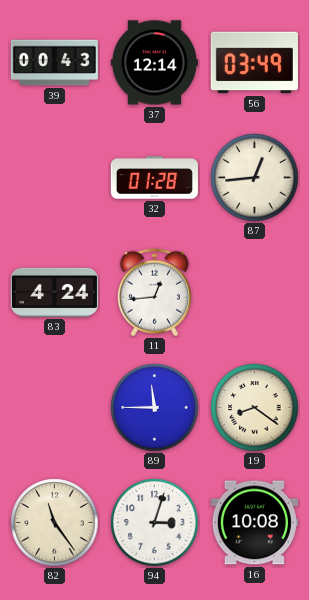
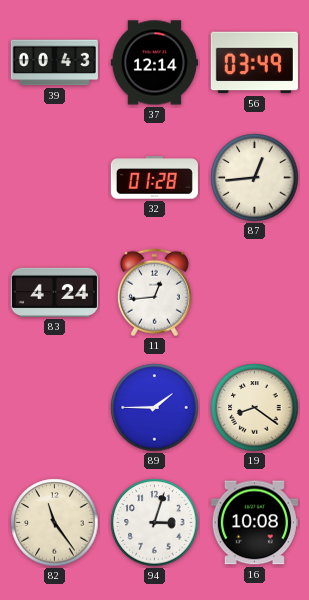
89: 11:45 -> 1:45 (155, 408)
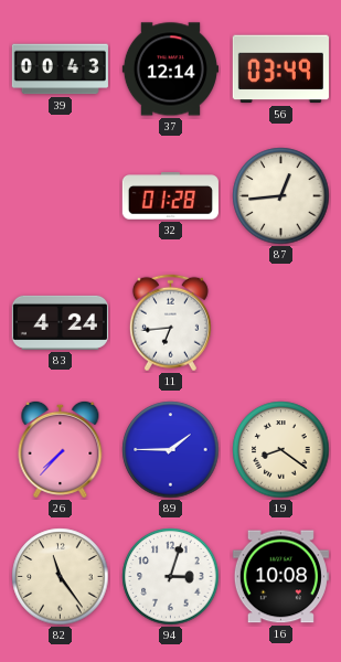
11: 12:44 -> 6:44 (170, 323)
26: none -> 7:37 (61, 449)
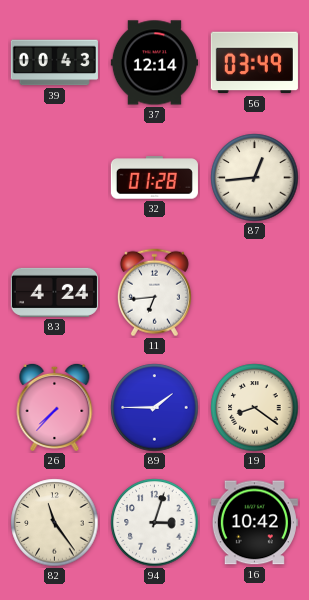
16: 10:08 -> 10:42 (254, 523)
